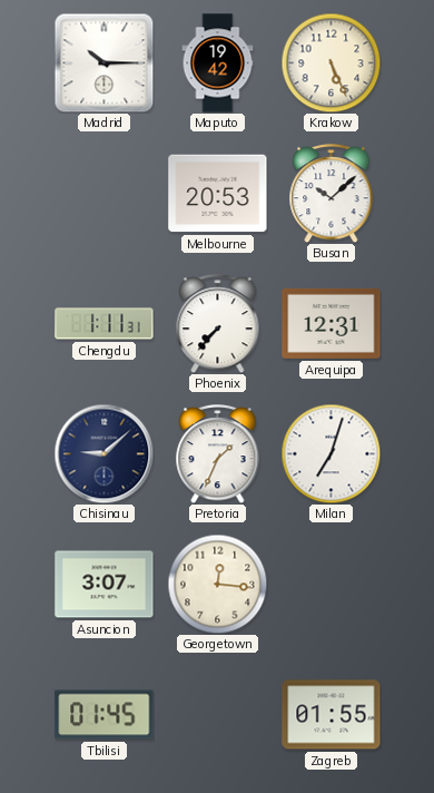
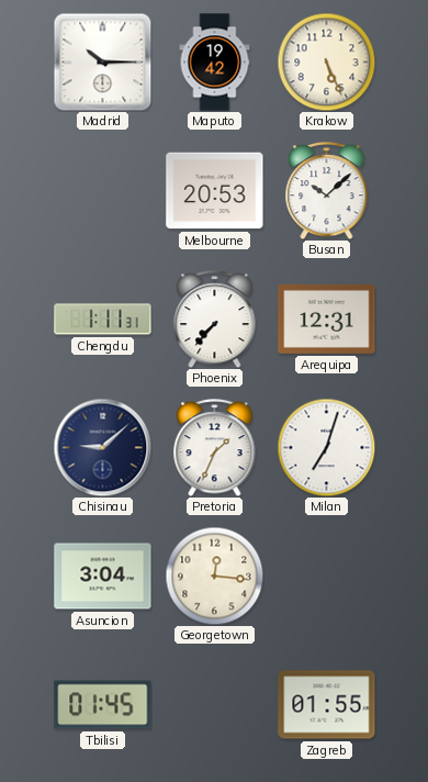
Asuncion: 3:07 -> 3:04 (103, 577)
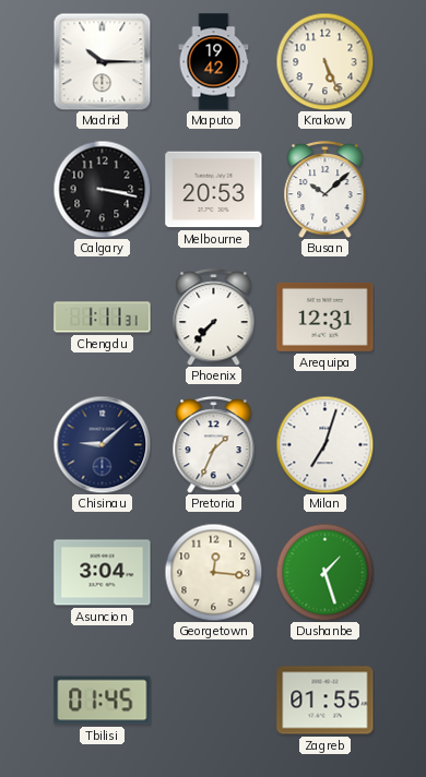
Calgary: none -> 3:17 (102, 189)
Dushanbe: none -> 1:27 (324, 572)
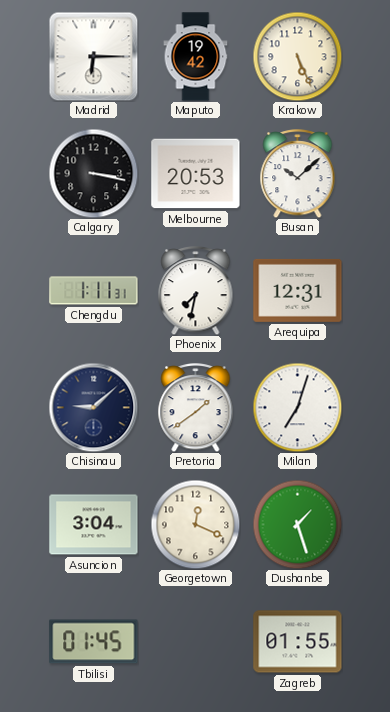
Madrid: 10:15 -> 6:15 (93, 56)
Phoenix: 7:37 -> 7:32 (196, 291)
Pretoria: 1:34 -> 1:39 (196, 408)
Georgetown: 12:16 -> 12:19 (195, 524)
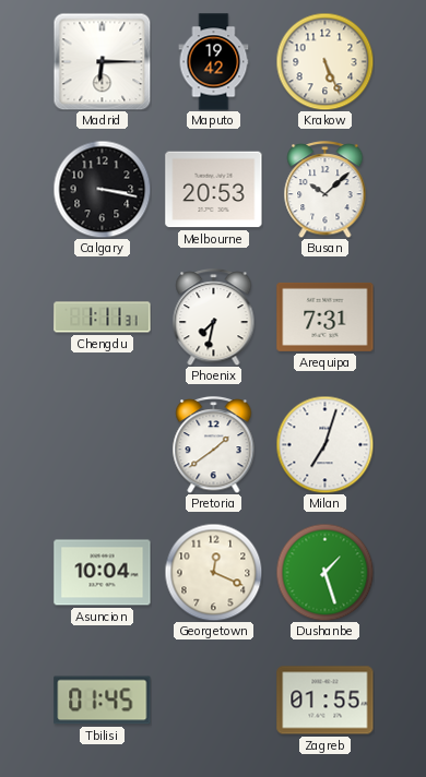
Arequipa: 12:31 -> 7:31 (326, 316)
Chisinau: 9:08 -> none (93, 407)
Asuncion: 3:04 -> 10:04 (103, 573)
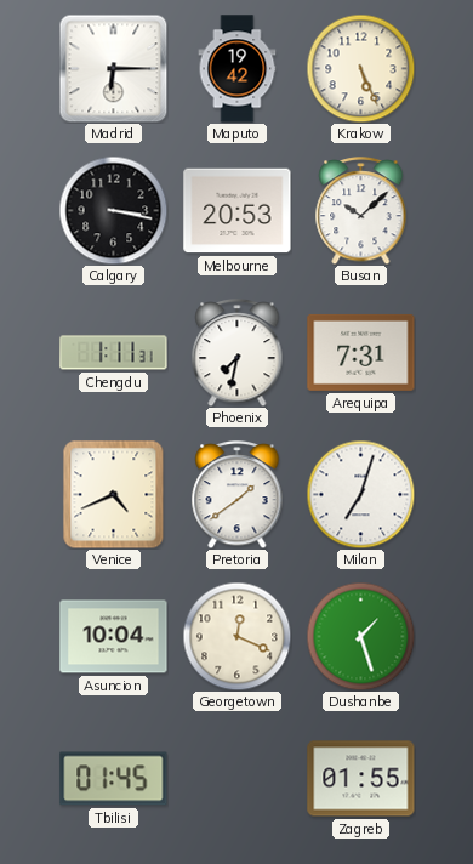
Venice: none -> 4:41 (114, 494)
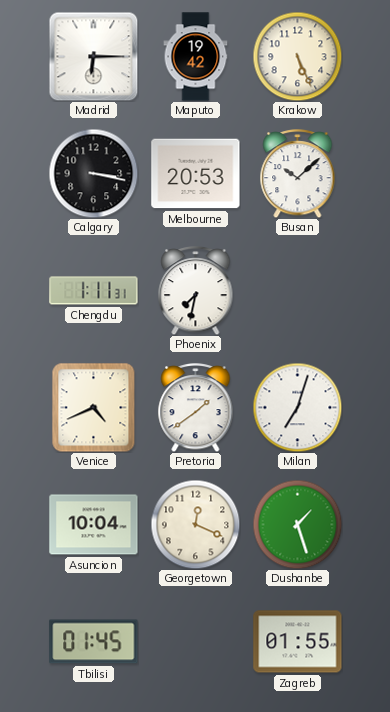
Arequipa: 7:31 -> none (361, 352)
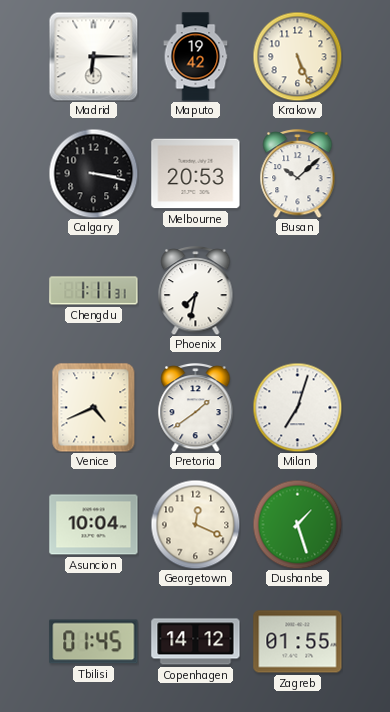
Copenhagen: none -> 14:12 (196, 642)
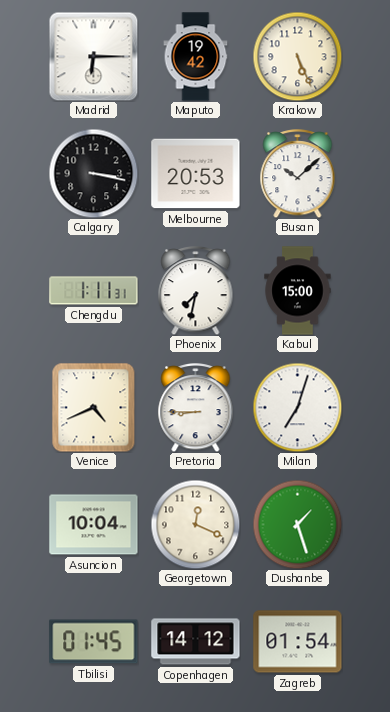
Kabul: none -> 15:00 (298, 291)
Pretoria: 1:39 -> 8:45 (196, 408)
Zagreb: 01:55 -> 01:54 (298, 642)
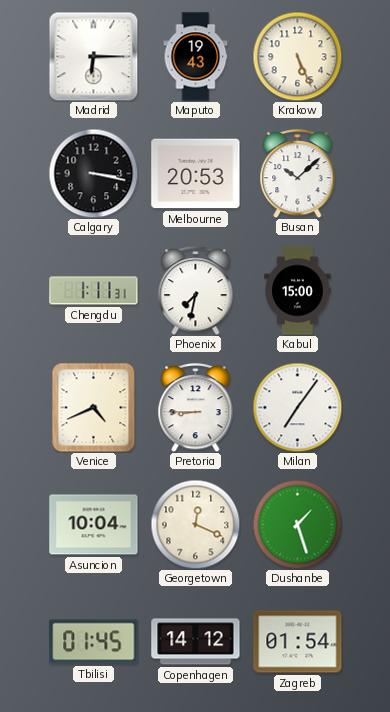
Maputo: 19:42 -> 19:43 (196, 57)
Milan: 7:03 -> 7:06 (297, 407)
